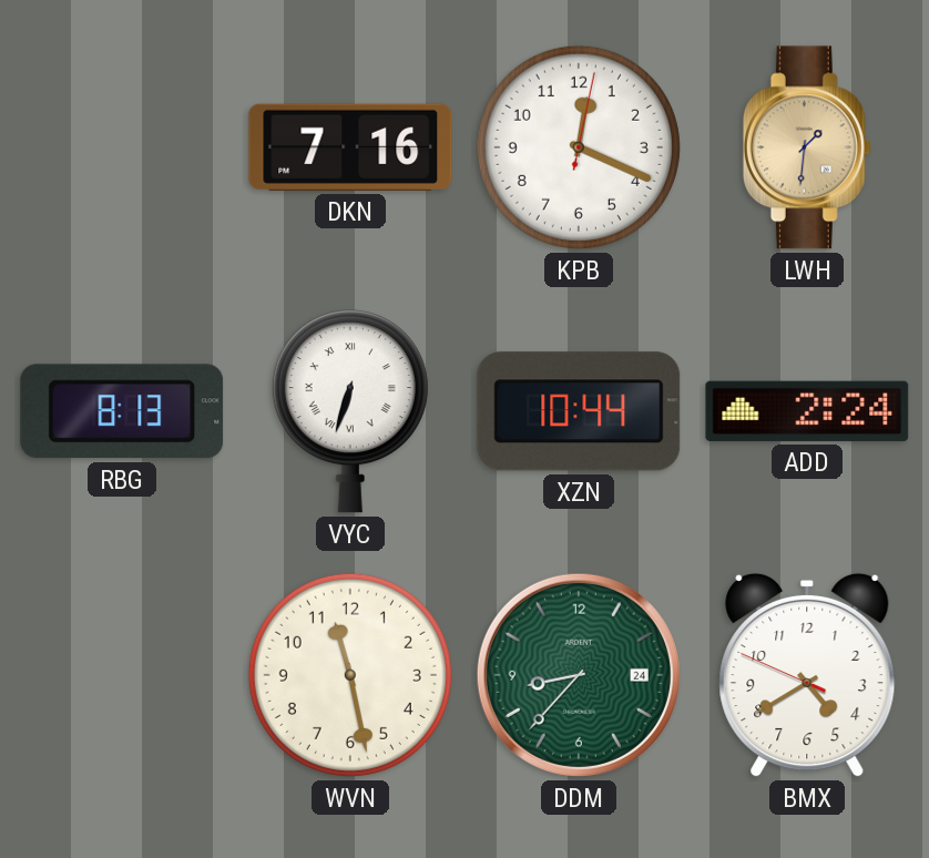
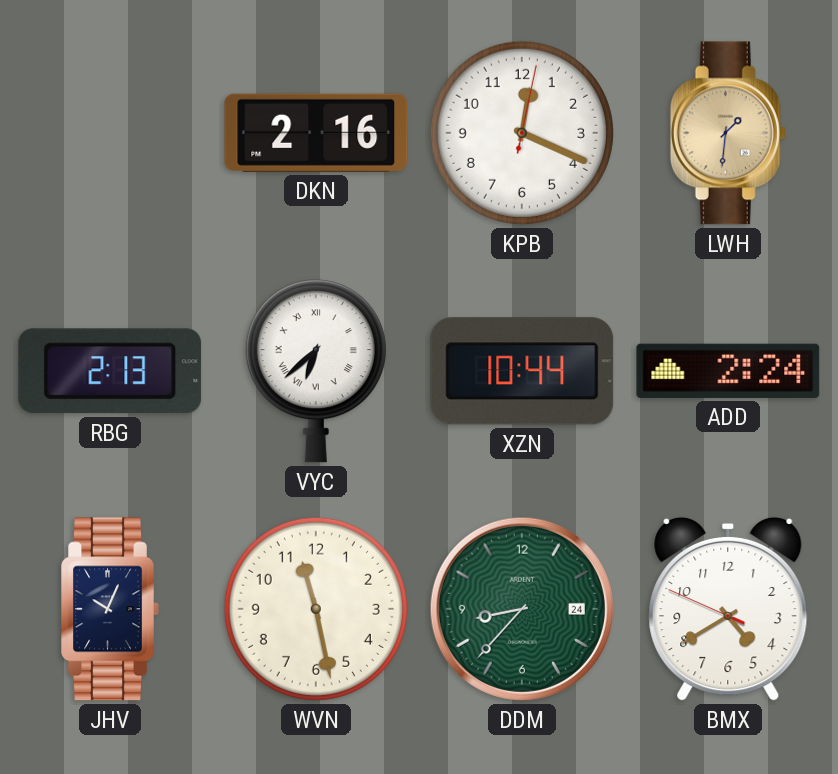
DKN: 7:16 -> 2:16 (316, 133)
RBG: 8:13 -> 2:13 (110, 371)
VYC: 6:33 -> 6:38 (316, 371)
JHV: none -> 10:04 (110, 609)
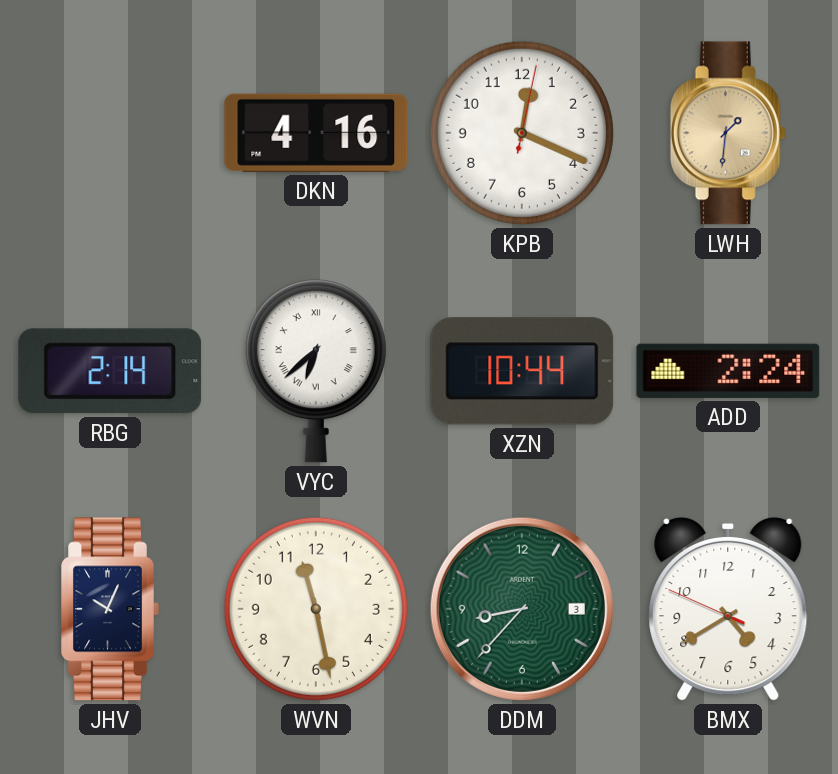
DKN: 2:16 -> 4:16 (316, 133)
RBG: 2:13 -> 2:14 (110, 371)
DDM date: 24 -> 3 (522, 609)
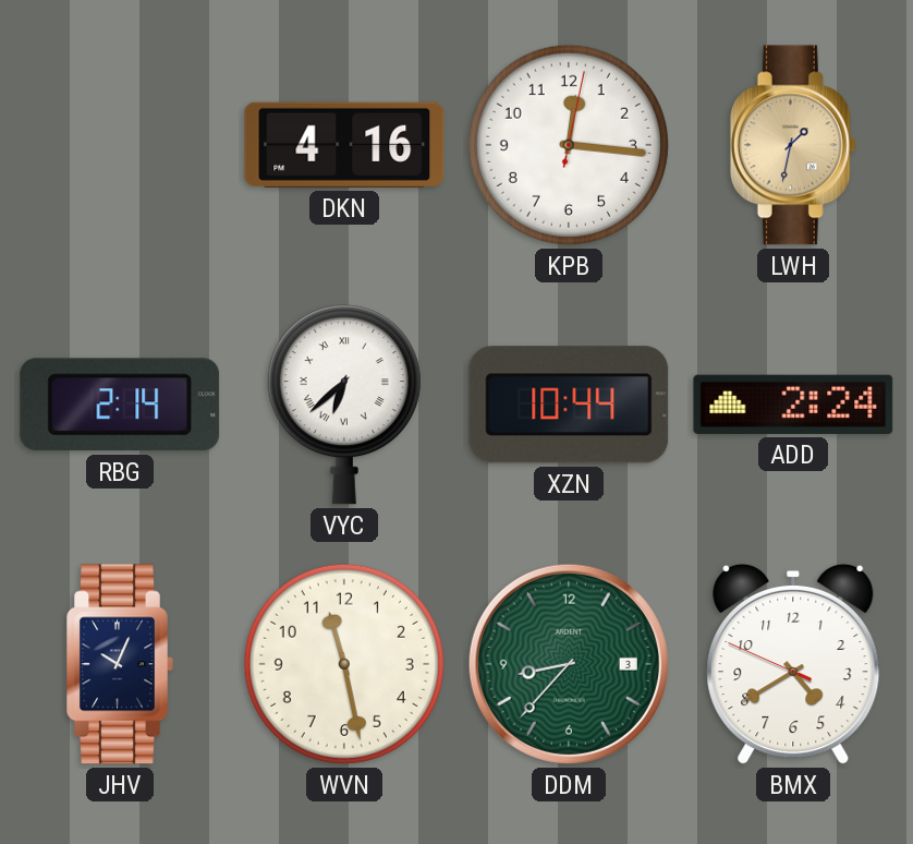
KPB: 12:19 -> 12:16 (569, 145)
LWH: 1:31 -> 1:32 (793, 145)
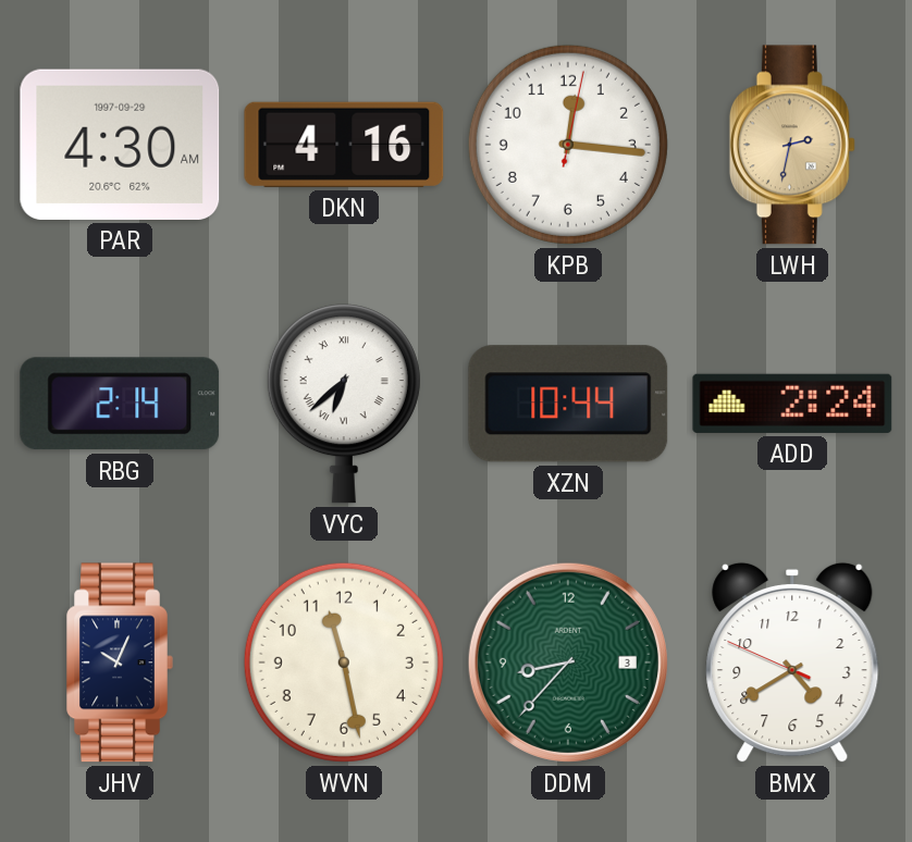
PAR: none -> 4:30 (120, 145)
LWH: 1:32 -> 2:32 (792, 145)
